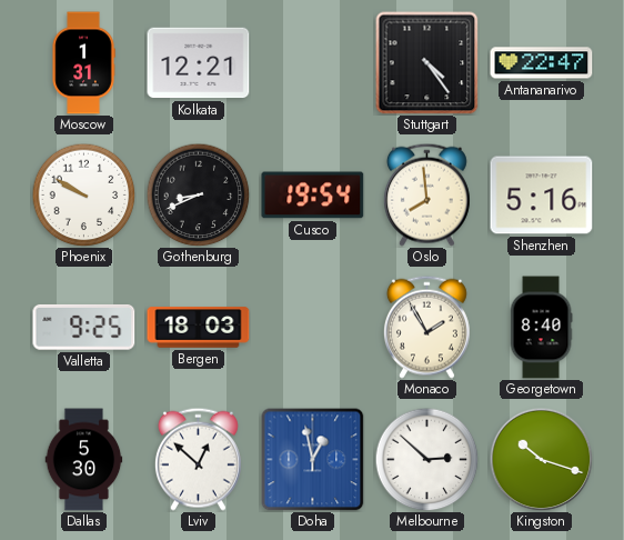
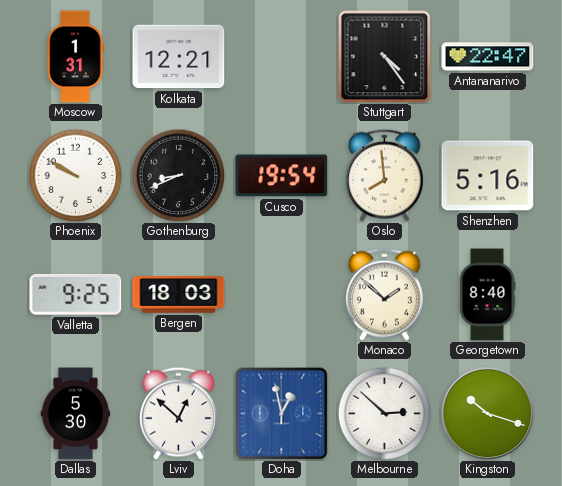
Monaco: 1:55 -> 1:52 (384, 294)
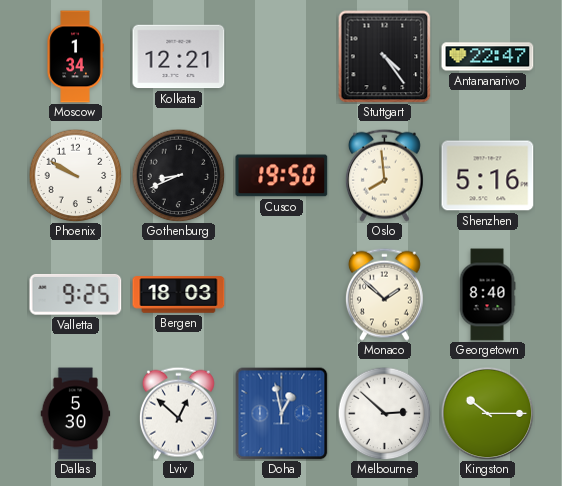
Moscow: 1:31 -> 1:34 (75, 57)
Cusco: 19:54 -> 19:50 (282, 176)
Kingston: 10:18 -> 10:15 (487, 413)
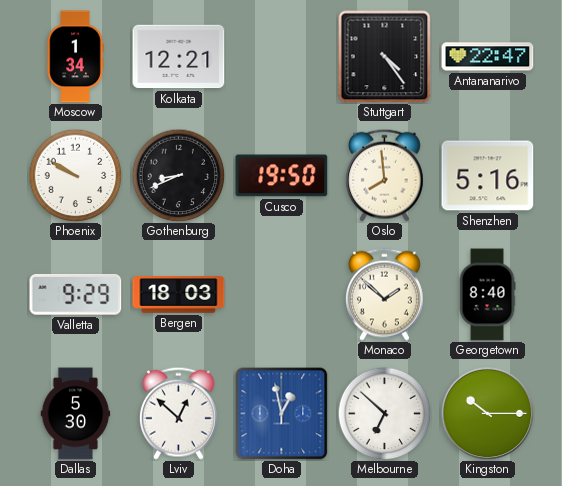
Valletta: 9:25 -> 9:29 (76, 294)
Melbourne: 2:52 -> 6:52 (384, 413)
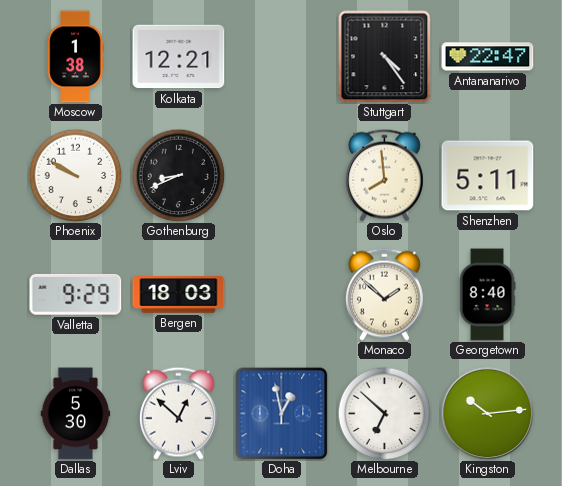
Moscow: 1:34 -> 1:38 (75, 57)
Cusco: 19:50 -> none (282, 176)
Shenzhen: 5:16 -> 5:11 (488, 176)
Kingston: 10:15 -> 10:14 (487, 413)
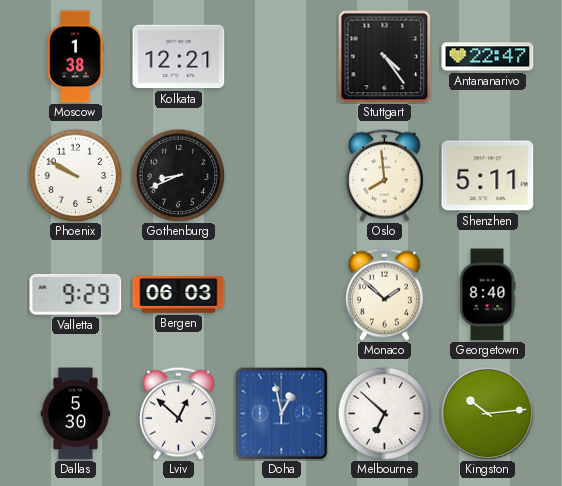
Bergen: 18:03 -> 06:03 (179, 295)
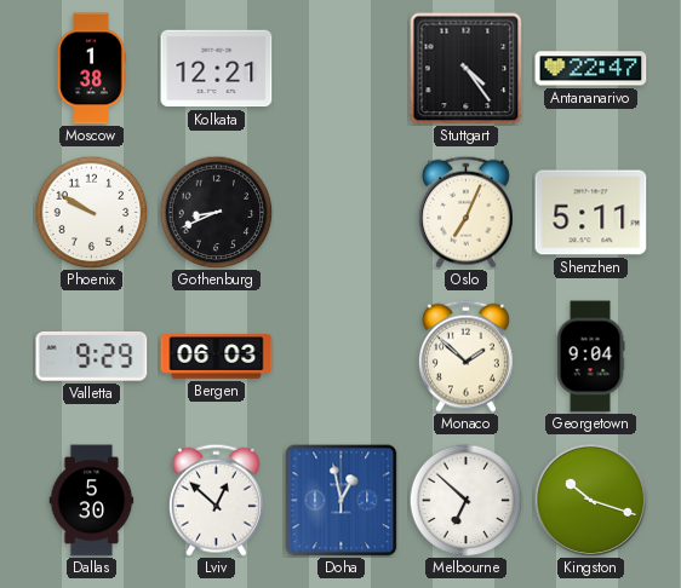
Oslo: 7:59 -> 7:04 (465, 212)
Georgetown: 8:40 -> 9:04 (590, 357)
Kingston: 10:14 -> 10:18 (590, 500)
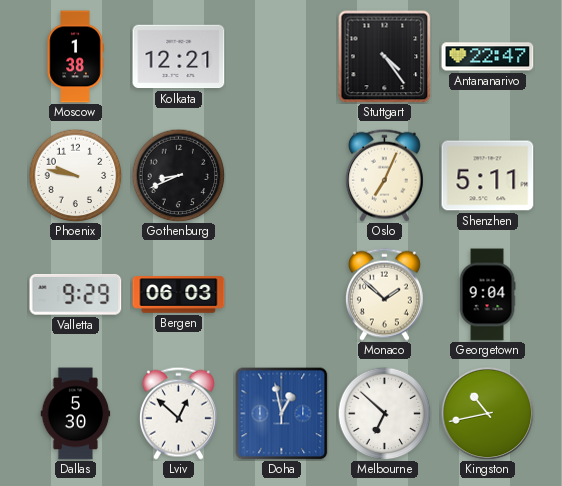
Phoenix: 9:50 -> 9:47 (75, 175)
Kingston: 10:18 -> 10:43 (487, 413)
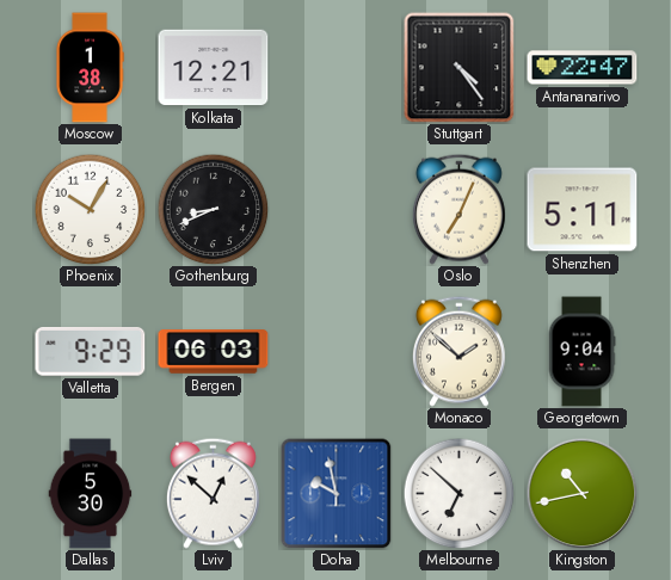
Phoenix: 9:47 -> 10:05 (90, 209)
Doha: 12:58 -> 9:58 (335, 493)
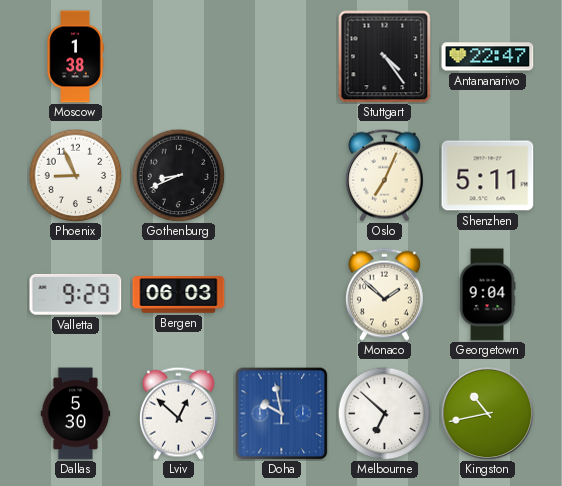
Kolkata: 12:21 -> none (214, 68)
Phoenix: 10:05 -> 8:56 (75, 175)
